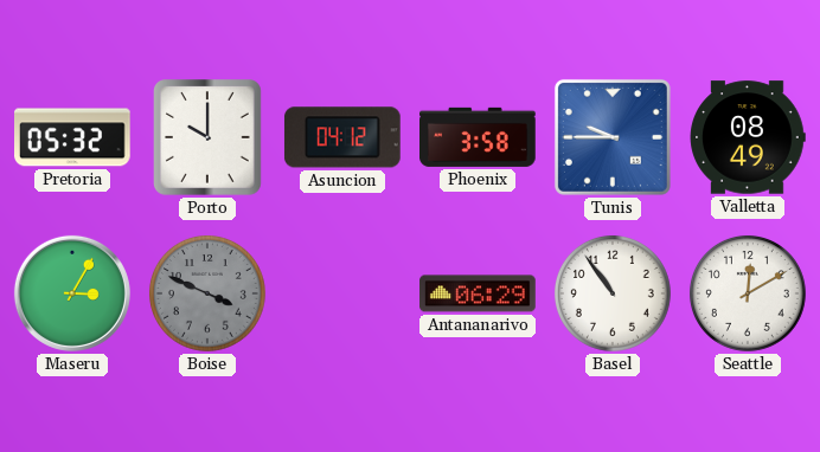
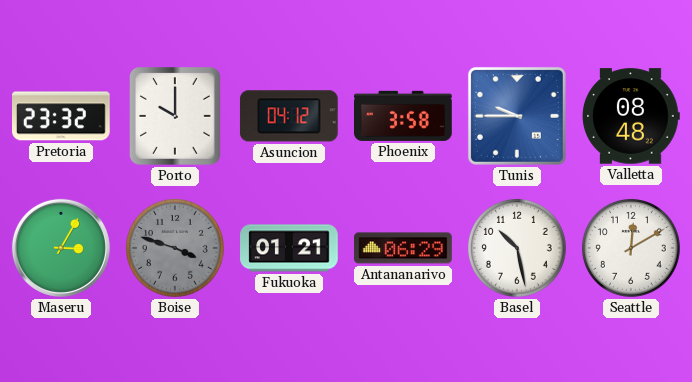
Pretoria: 05:32 -> 23:32 (62, 116)
Valletta: 08:49 -> 08:48 (631, 116)
Boise: 3:49 -> 3:48 (175, 248)
Fukuoka: none -> 01:21 (289, 248)
Basel: 10:54 -> 10:28 (517, 248)
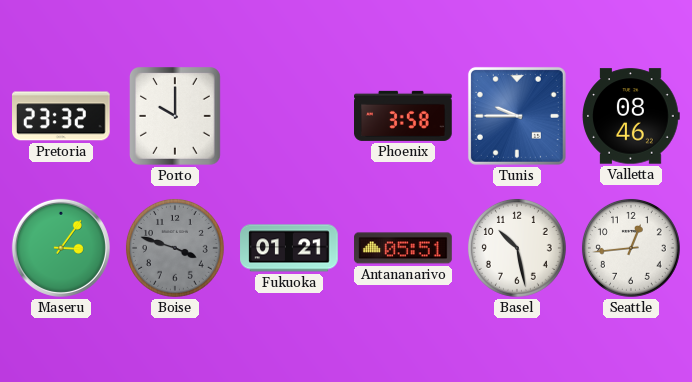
Asuncion: 04:12 -> none (289, 116)
Valletta: 08:48 -> 08:46 (631, 116)
Maseru: 3:05 -> 3:06 (61, 248)
Antananarivo: 06:29 -> 05:51 (403, 248)
Seattle: 12:10 -> 12:44 (631, 248)
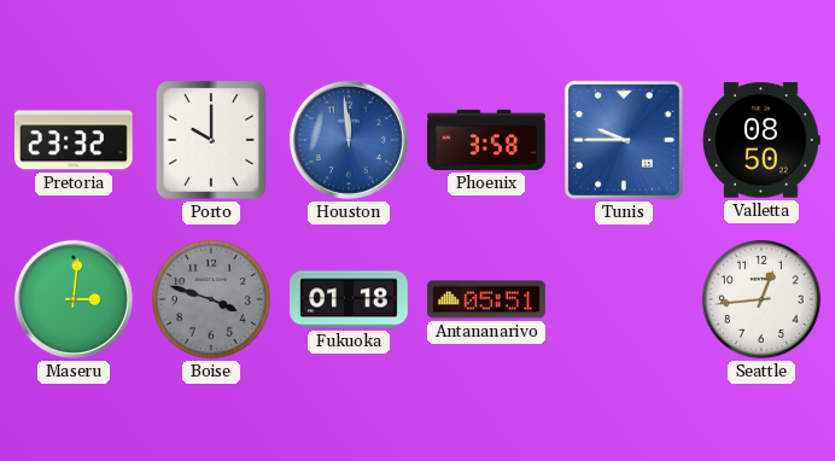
Houston: none -> 11:59 (349, 140)
Valletta: 08:46 -> 08:50 (761, 140)
Maseru: 3:06 -> 3:01 (74, 299)
Fukuoka: 01:21 -> 01:18 (349, 299)
Basel: 10:28 -> none (517, 248)
